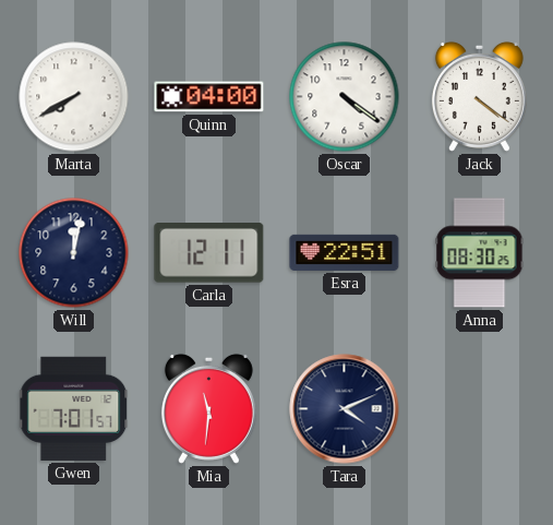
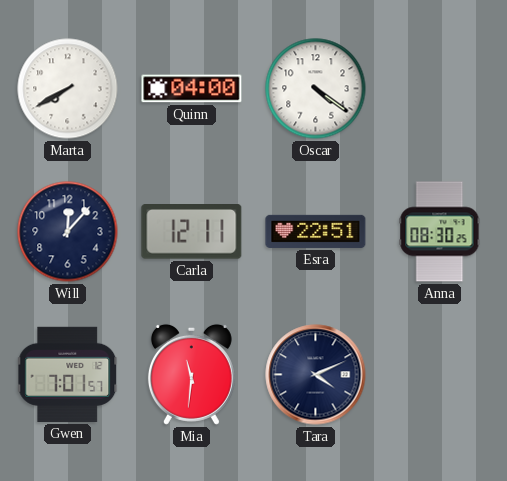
Jack: 4:21 -> none (479, 96)
Will: 12:02 -> 12:07 (68, 232)
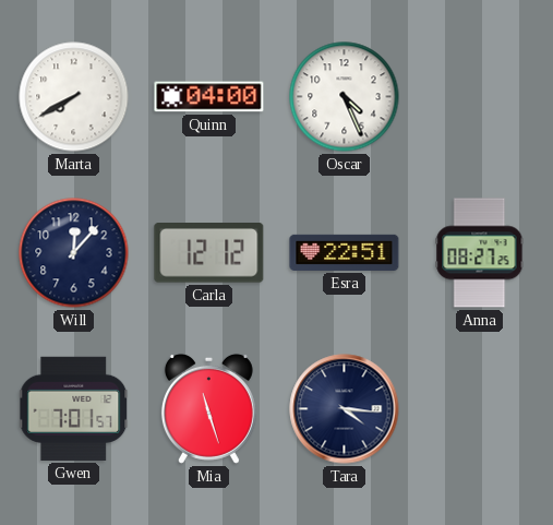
Oscar: 4:21 -> 4:26 (345, 97)
Carla: 12:11 -> 12:12 (209, 253)
Anna: 08:30 -> 08:27 (480, 253)
Mia: 11:31 -> 11:27 (208, 408)
Tara: 4:11 -> 4:16 (345, 409)
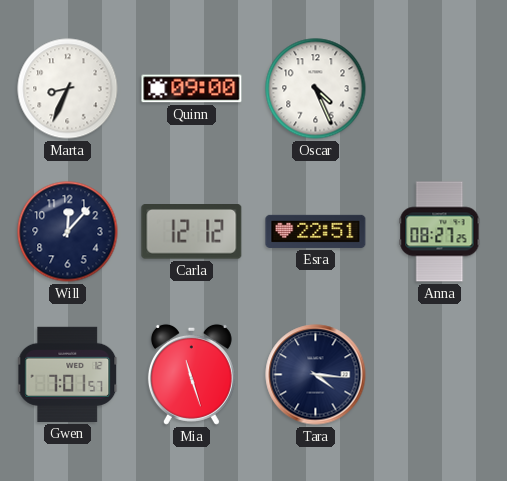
Marta: 7:40 -> 8:34 (68, 89)
Quinn: 04:00 -> 09:00 (192, 89)
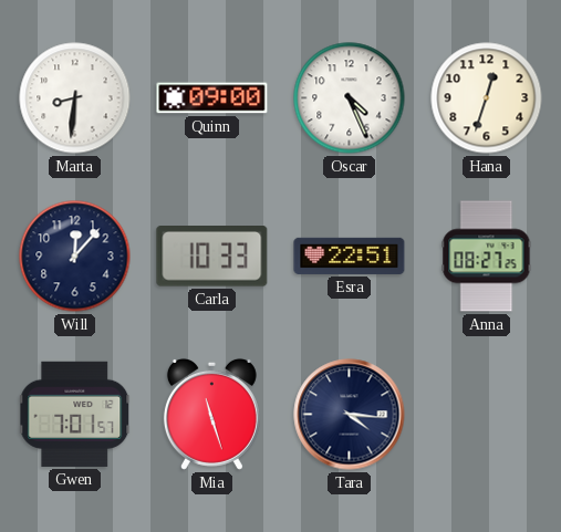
Marta: 8:34 -> 8:31 (75, 98)
Hana: none -> 12:33 (487, 98)
Carla: 12:12 -> 10:33 (212, 257)
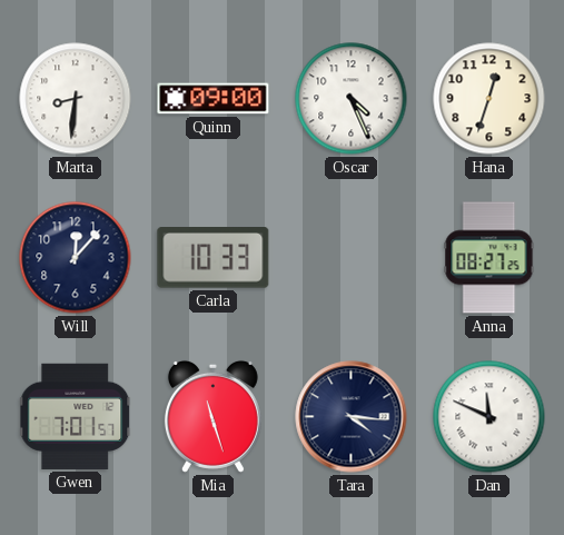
Esra: 22:51 -> none (350, 255)
Dan: none -> 11:49 (489, 417)
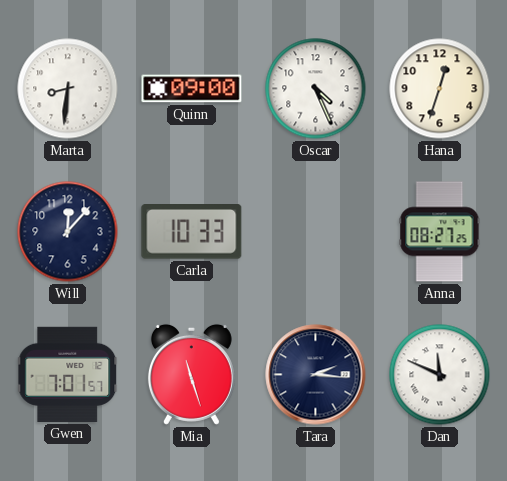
Tara: 4:16 -> 2:16 (316, 375)
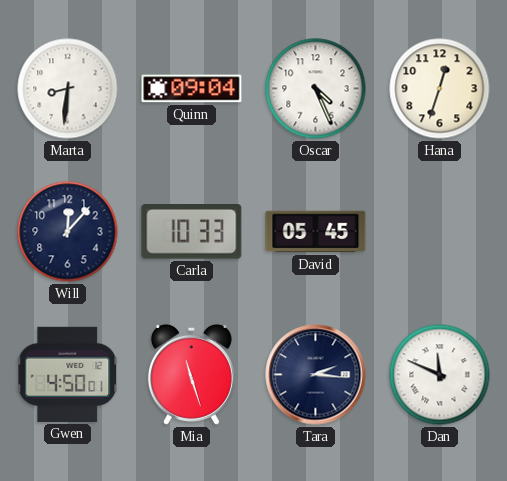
Quinn: 09:00 -> 09:04 (192, 89)
David: none -> 05:45 (316, 232)
Anna: 08:27 -> none (440, 232)
Gwen: 7:01 -> 4:50 (68, 374)
